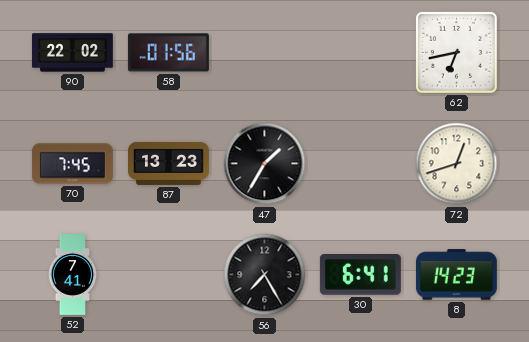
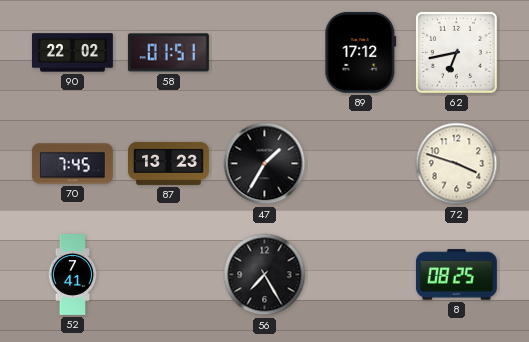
58: 01:56 -> 01:51 (168, 53)
89: none -> 17:12 (361, 52)
72: 12:42 -> 3:48 (457, 164)
30: 6:41 -> none (360, 275)
8: 14:23 -> 08:25 (456, 275)
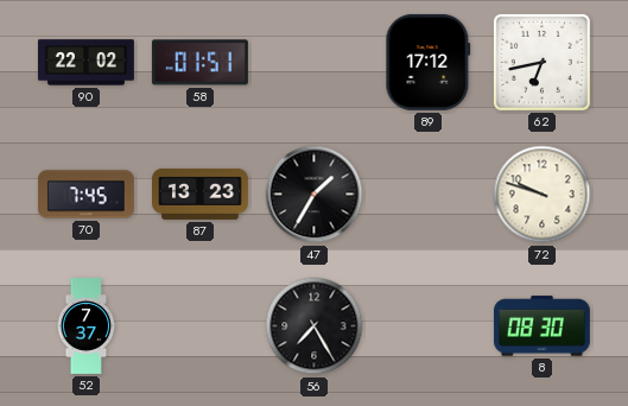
72: 3:48 -> 9:48 (543, 195)
52: 7:41 -> 7:37 (87, 326)
8: 08:25 -> 08:30 (541, 326)
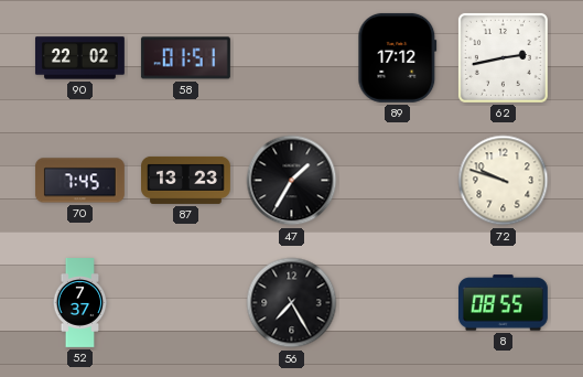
62: 6:43 -> 2:43 (503, 57)
8: 08:30 -> 08:55 (503, 303)
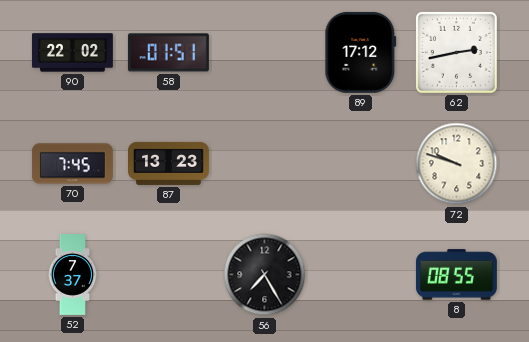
47: 1:35 -> none (292, 181)
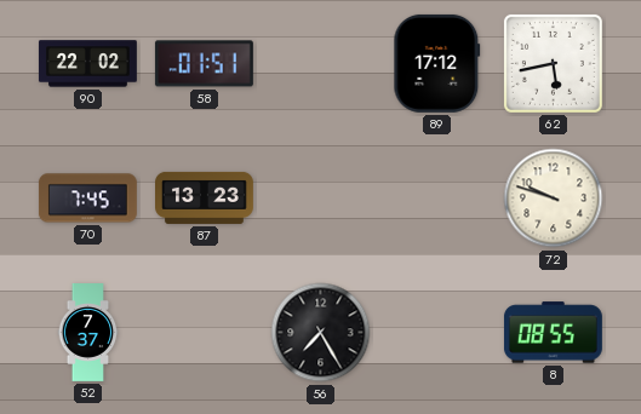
62: 2:43 -> 5:43 (553, 63)
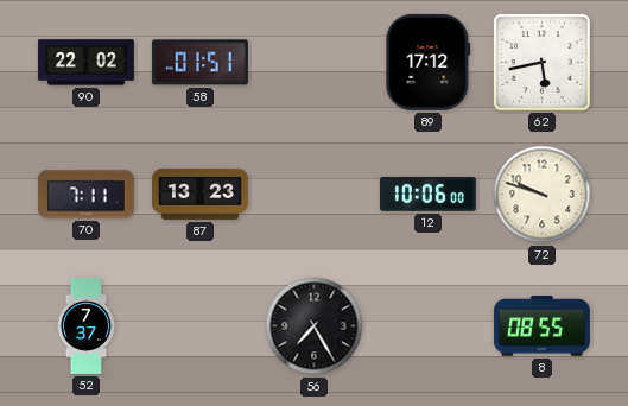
70: 7:45 -> 7:11 (85, 195)
12: none -> 10:06 (427, 195)
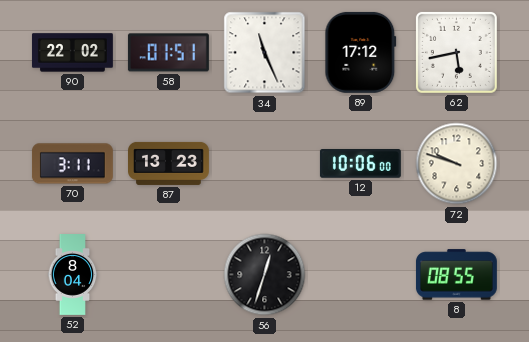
34: none -> 11:26 (265, 53)
70: 7:11 -> 3:11 (72, 164)
52: 7:37 -> 8:04 (73, 275)
56: 7:25 -> 12:33 (265, 275)
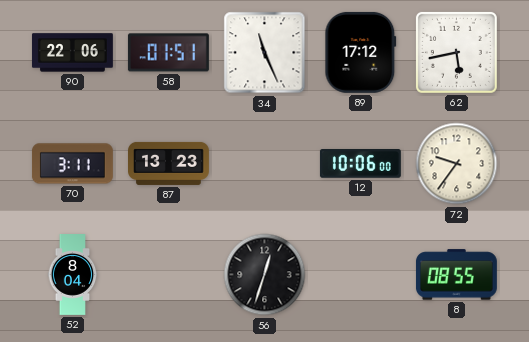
90: 22:02 -> 22:06 (72, 53)
72: 9:48 -> 9:36 (457, 164)
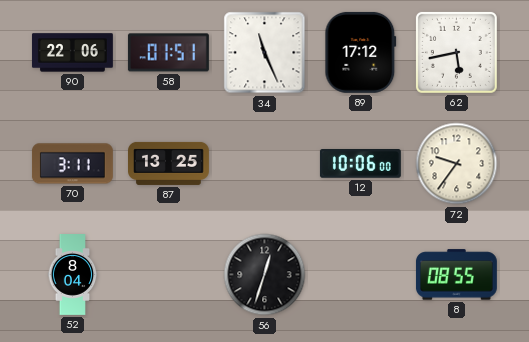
87: 13:23 -> 13:25 (169, 163)
